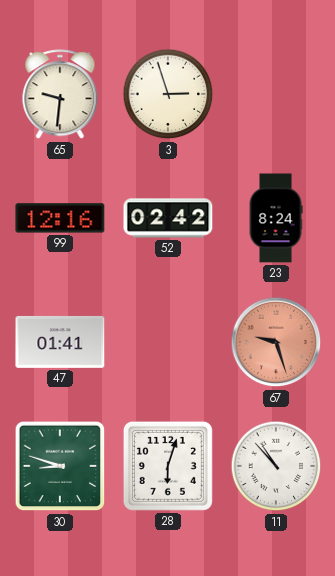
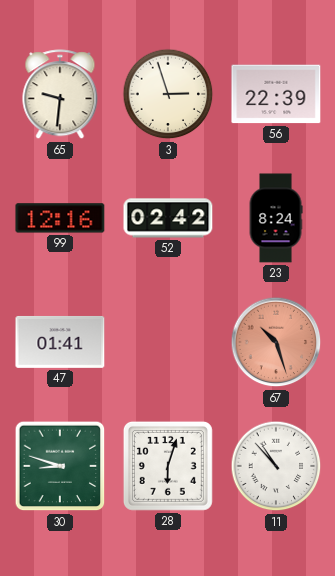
56: none -> 22:39 (276, 94)
67: 9:27 -> 10:27 (276, 342)
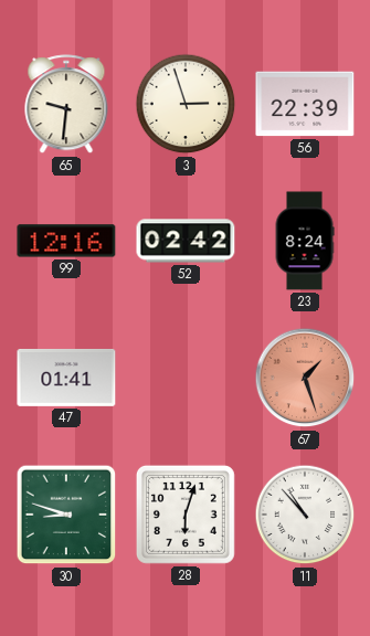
67: 10:27 -> 1:27 (305, 378)
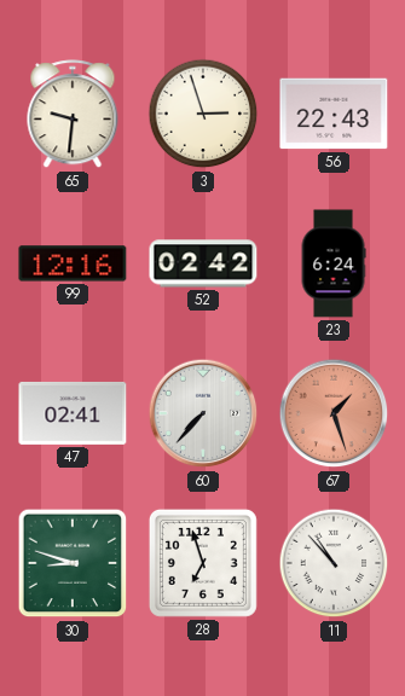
56: 22:39 -> 22:43 (334, 114)
23: 8:24 -> 6:24 (334, 263)
47: 01:41 -> 02:41 (73, 413)
60: none -> 7:37 (203, 413)
28: 6:03 -> 6:57 (203, 563)
